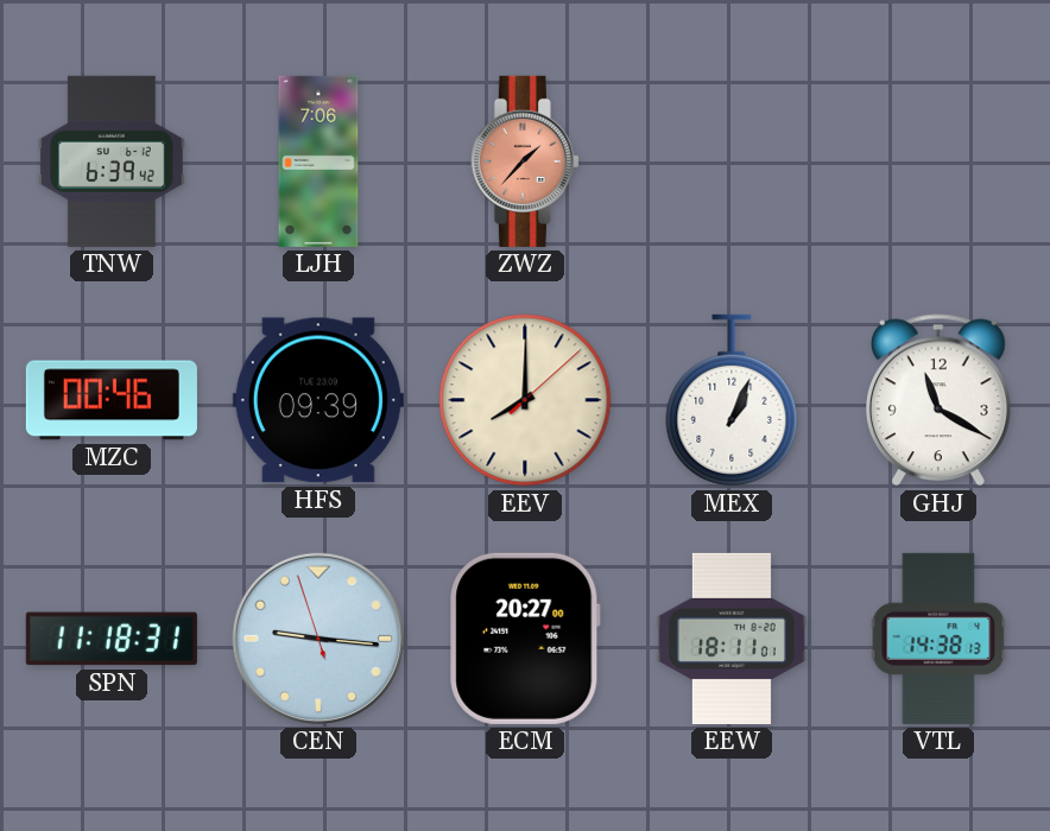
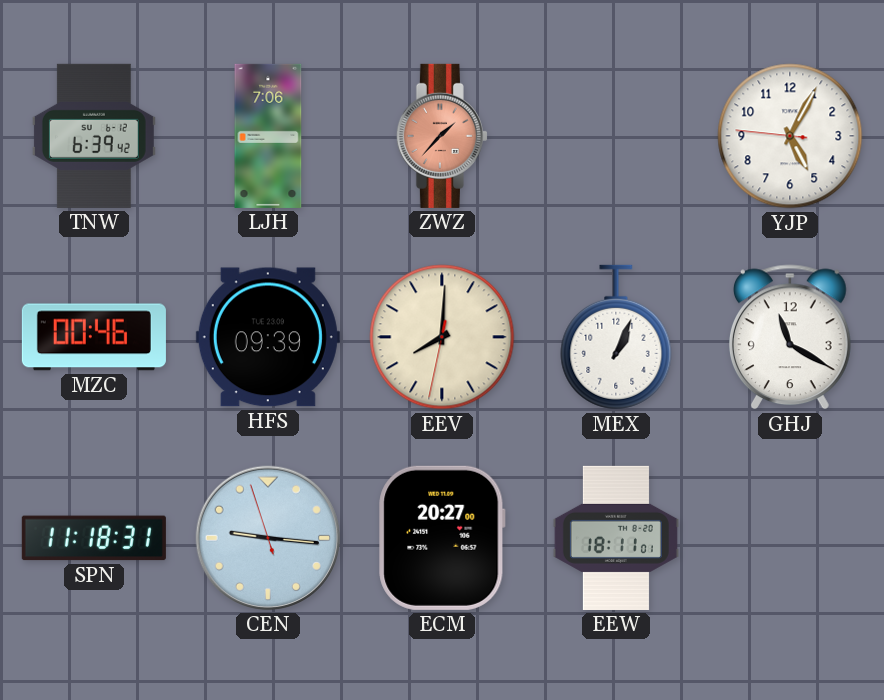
YJP: none -> 5:04 (790, 136)
EEV: 8:00:08 -> 8:00:32 (442, 337)
VTL: 14:38 -> none (938, 639)
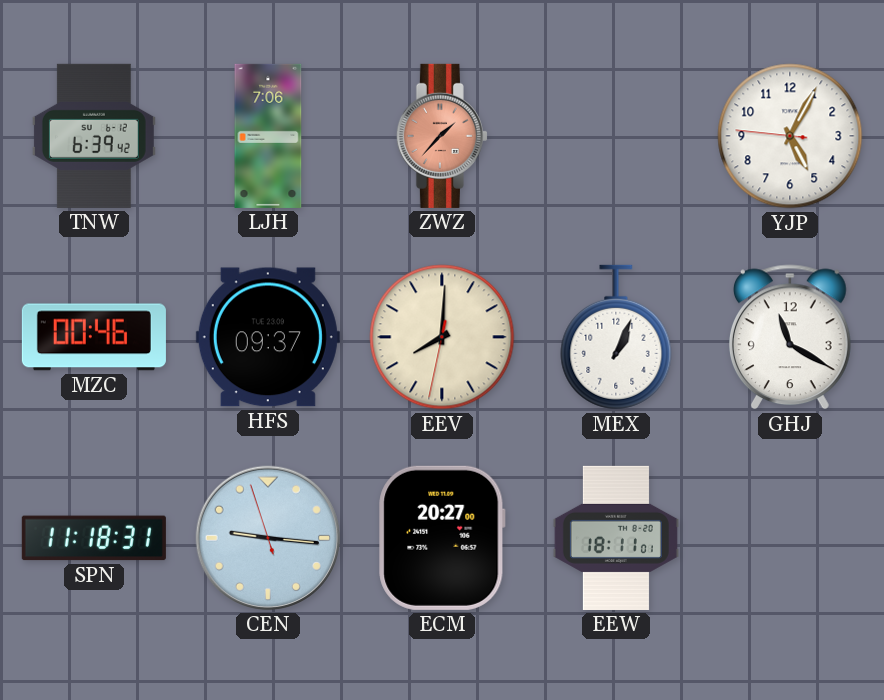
HFS: 09:39 -> 09:37 (268, 337)
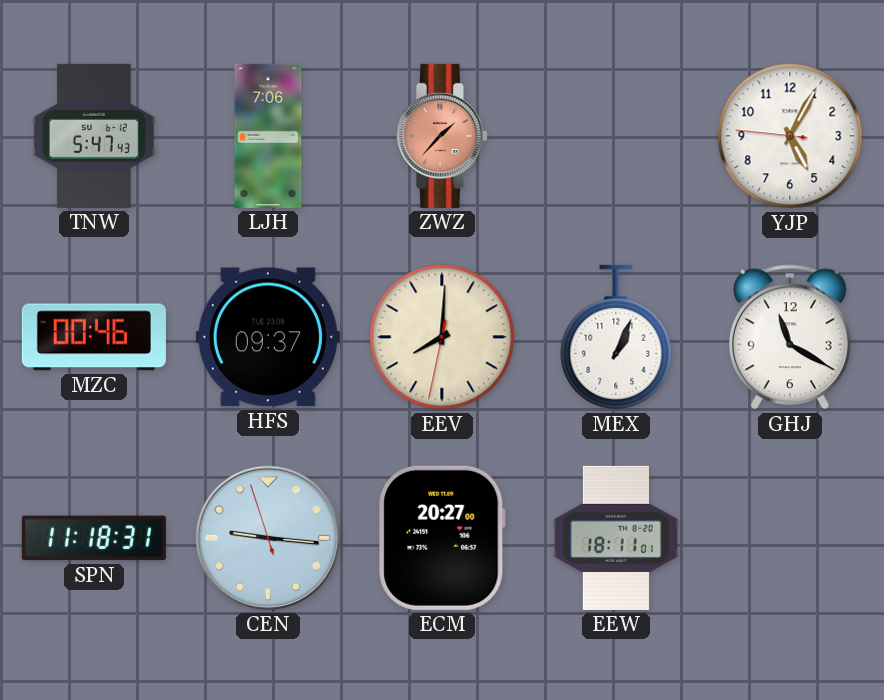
TNW: 6:39 -> 5:47 (94, 136)
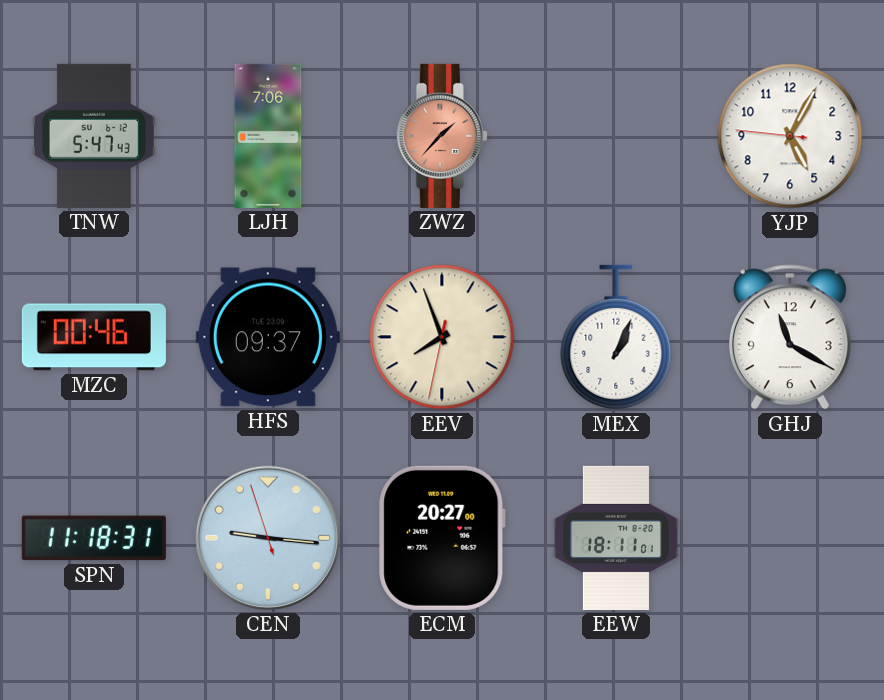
EEV: 8:00 -> 7:56 (442, 337)
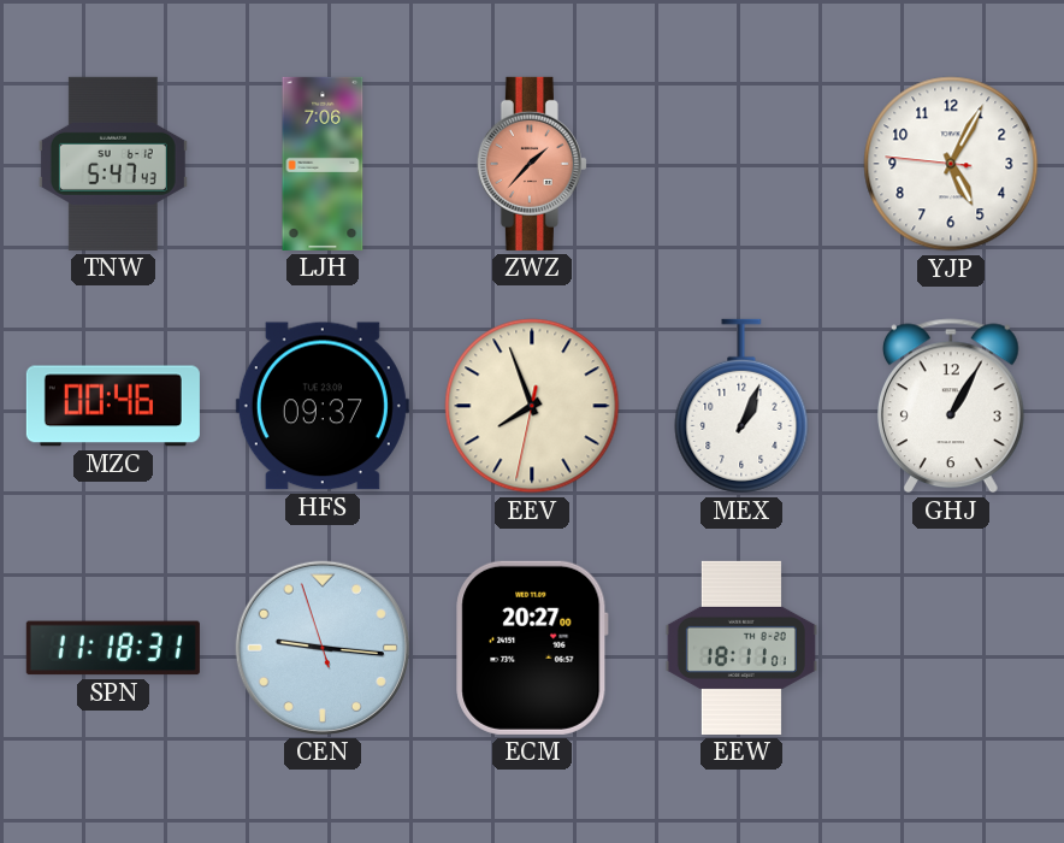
GHJ: 11:20 -> 1:05 (952, 406)
